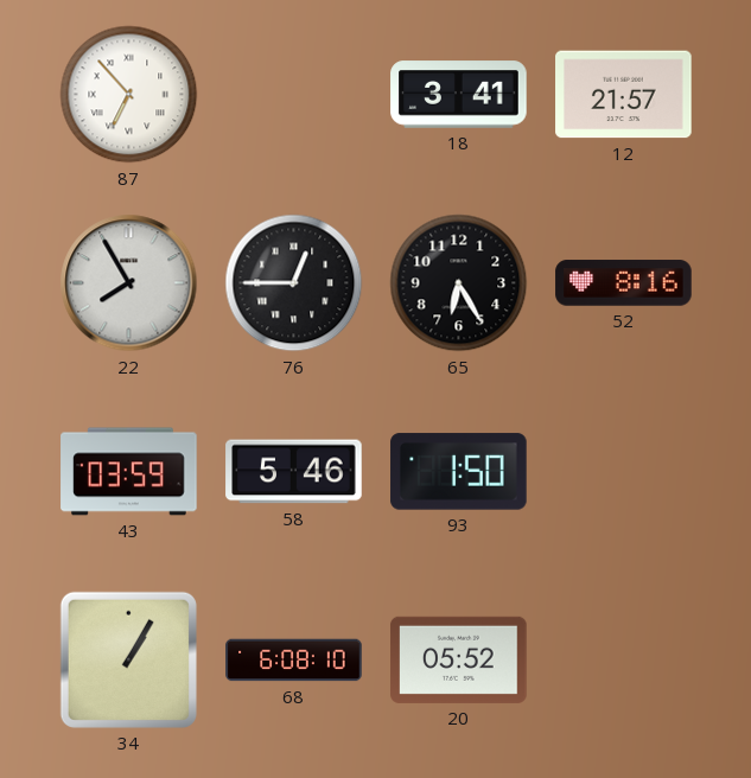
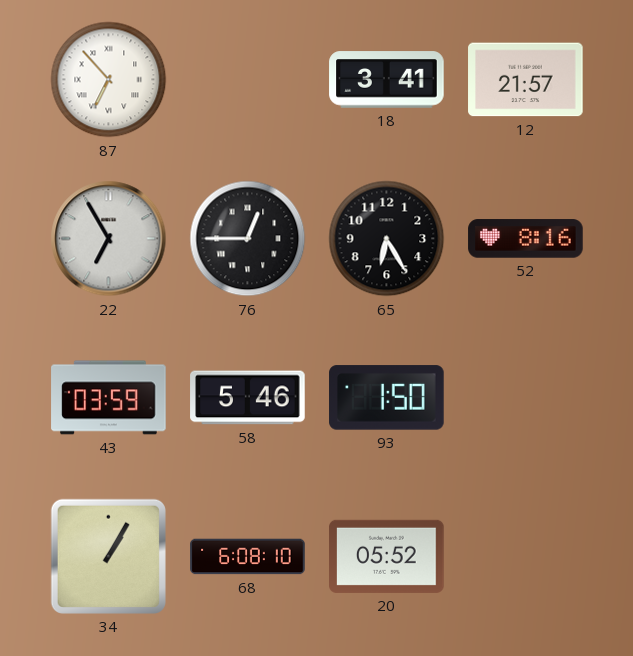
22: 7:55 -> 6:55 (109, 239)
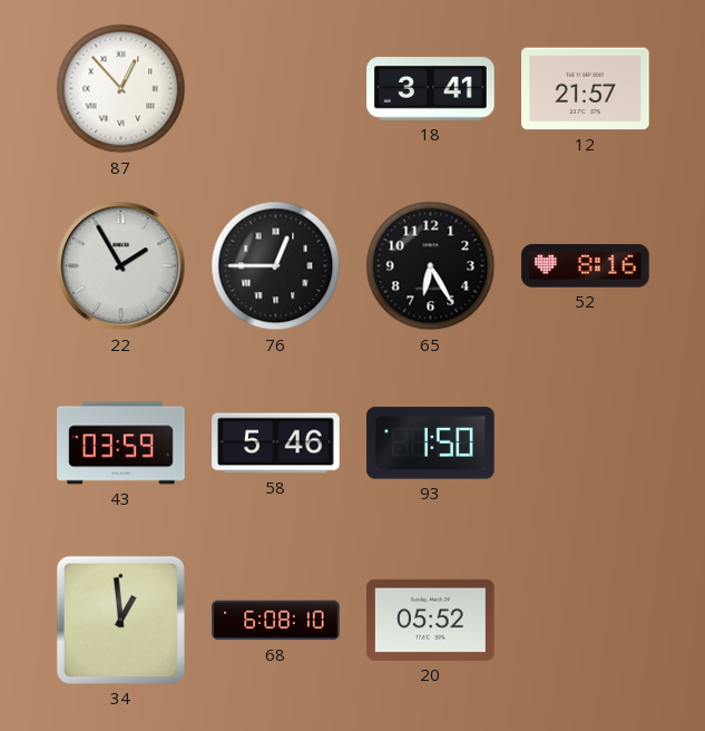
87: 6:53 -> 12:53 (121, 89)
22: 6:55 -> 1:55 (121, 266)
34: 1:05 -> 12:59 (120, 620)
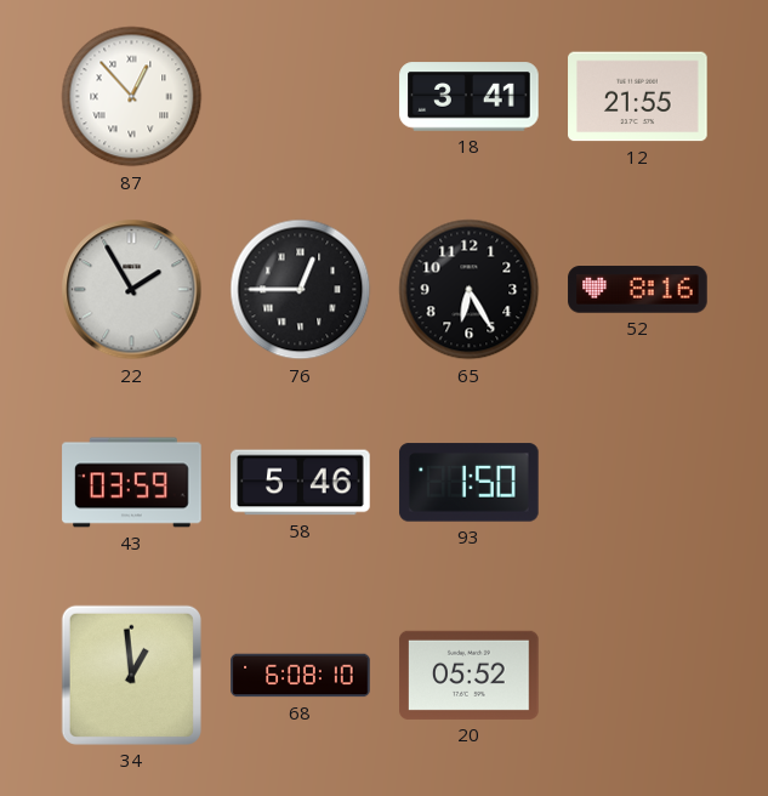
12: 21:57 -> 21:55 (638, 97)
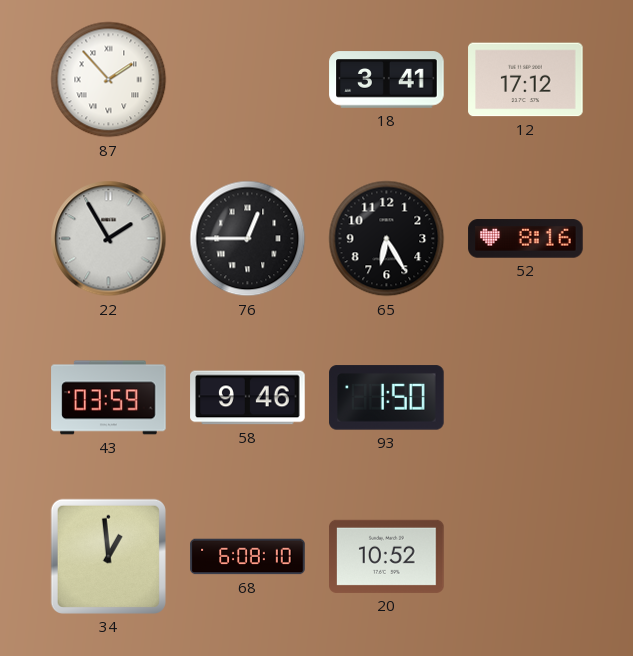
87: 12:53 -> 1:53 (109, 80)
12: 21:55 -> 17:12 (526, 80)
58: 5:46 -> 9:46 (248, 398)
20: 05:52 -> 10:52 (387, 556)
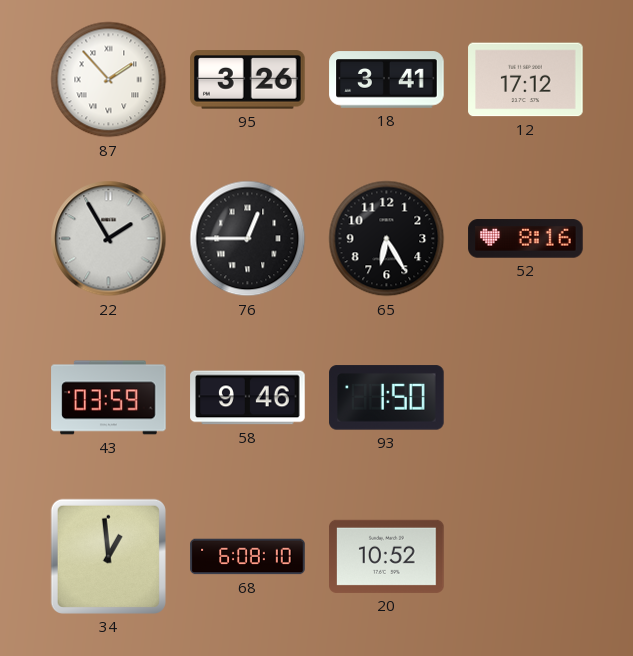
95: none -> 3:26 (248, 80)
